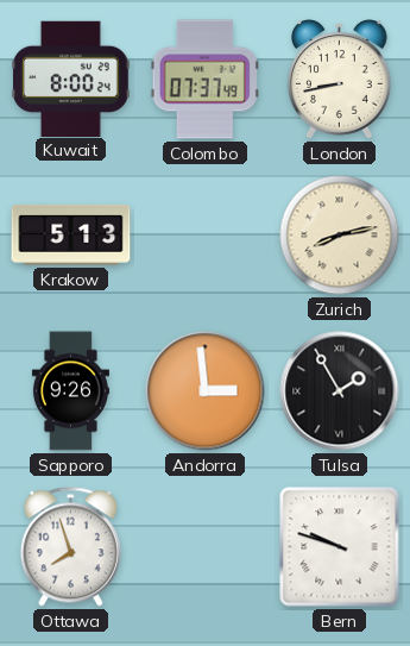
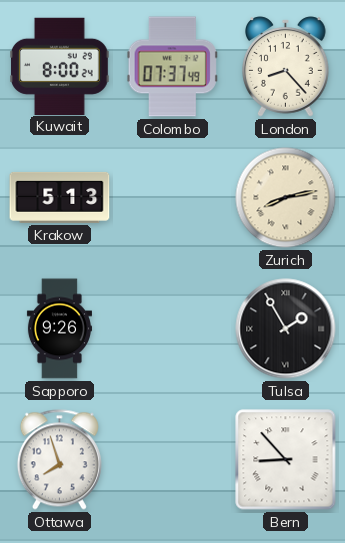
London: 8:43 -> 8:23 (286, 67)
Andorra: 2:59 -> none (206, 391)
Bern: 9:48 -> 8:53 (286, 460)
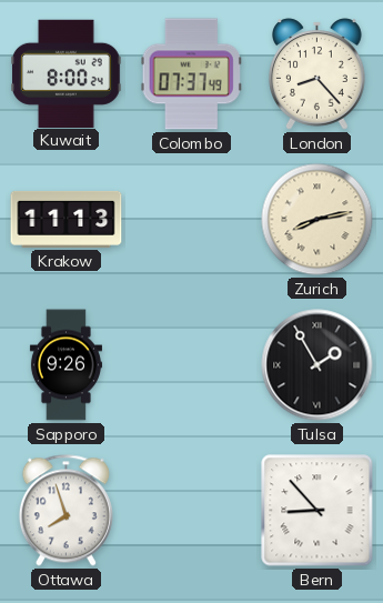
Krakow: 5:13 -> 11:13 (67, 219)
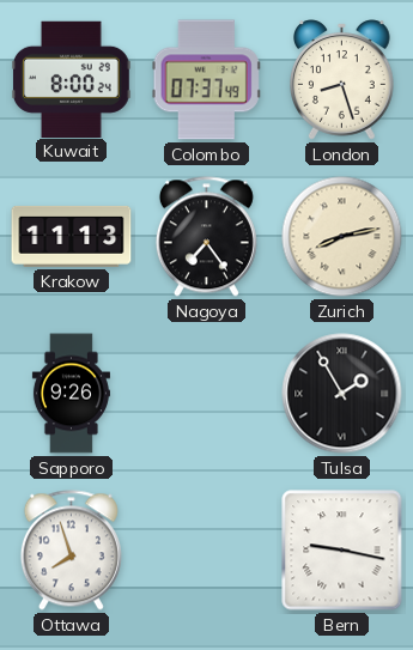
London: 8:23 -> 8:27 (342, 80)
Nagoya: none -> 7:24 (206, 237)
Bern: 8:53 -> 9:17 (342, 551)
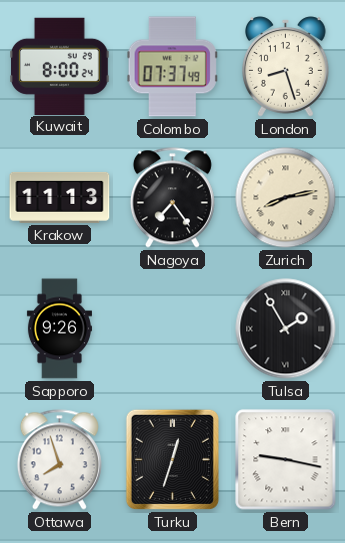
Turku: none -> 12:33 (172, 459)
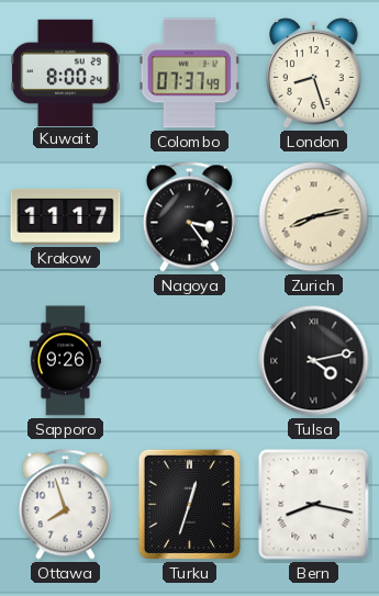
Krakow: 11:13 -> 11:17 (66, 216)
Nagoya: 7:24 -> 3:24 (189, 217)
Tulsa: 1:55 -> 4:13 (314, 361)
Bern: 9:17 -> 8:17 (314, 505)
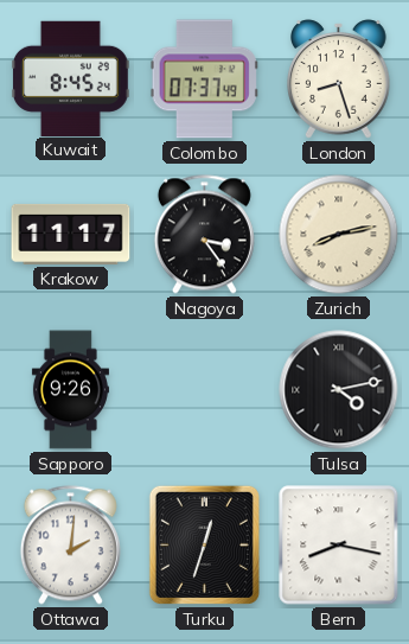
Kuwait: 8:00 -> 8:45 (71, 78)
Ottawa: 7:57 -> 2:01 (70, 546)
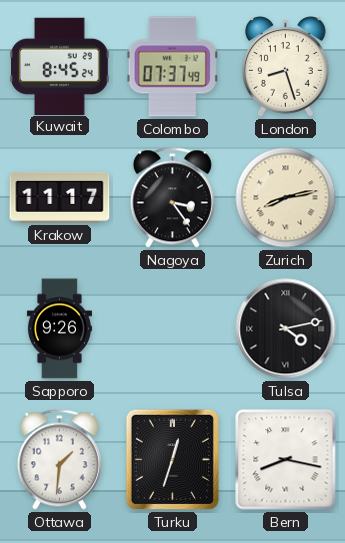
Ottawa: 2:01 -> 1:31 (59, 460)
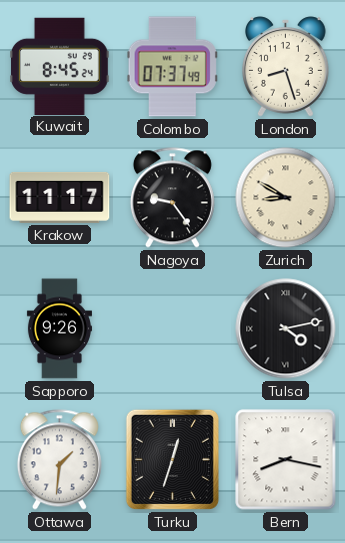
Nagoya: 3:24 -> 9:24 (172, 198)
Zurich: 8:13 -> 8:50 (286, 198)
